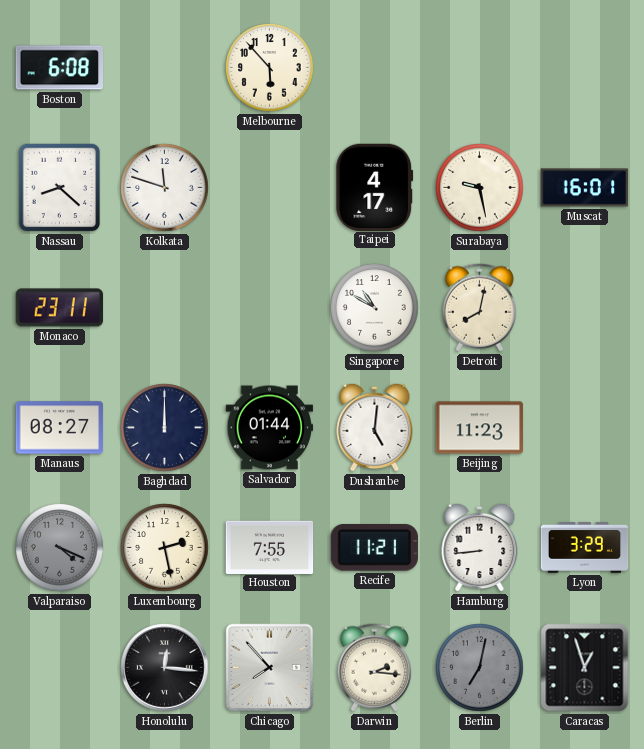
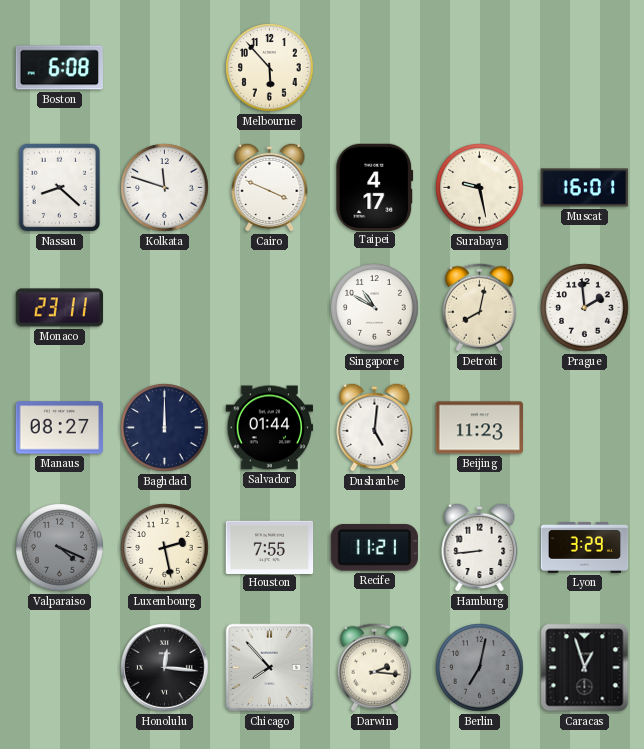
Cairo: none -> 3:49 (270, 187)
Prague: none -> 1:59 (585, 308)
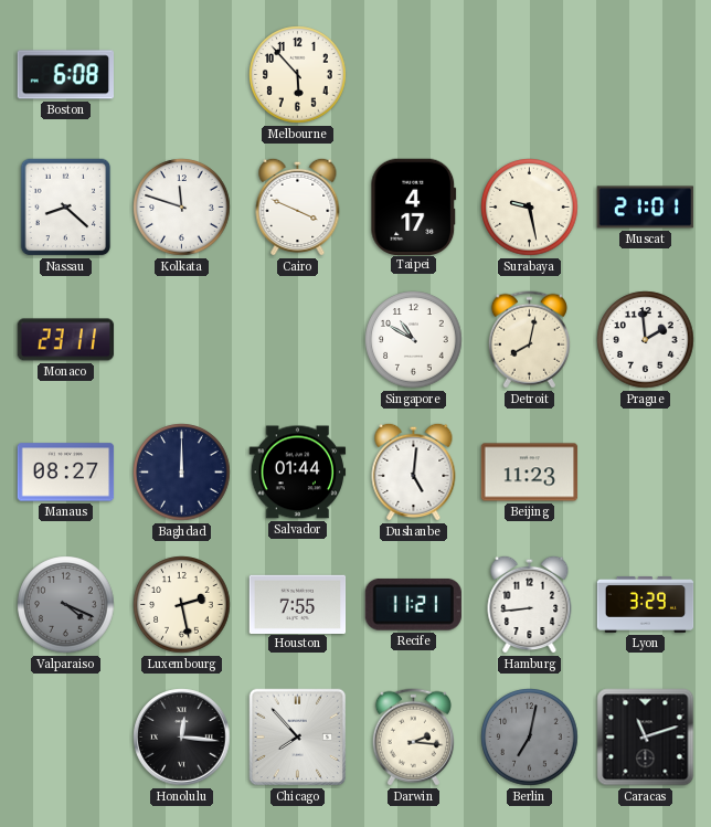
Muscat: 16:01 -> 21:01 (646, 208)
Caracas: 12:57 -> 11:12 (646, 738)
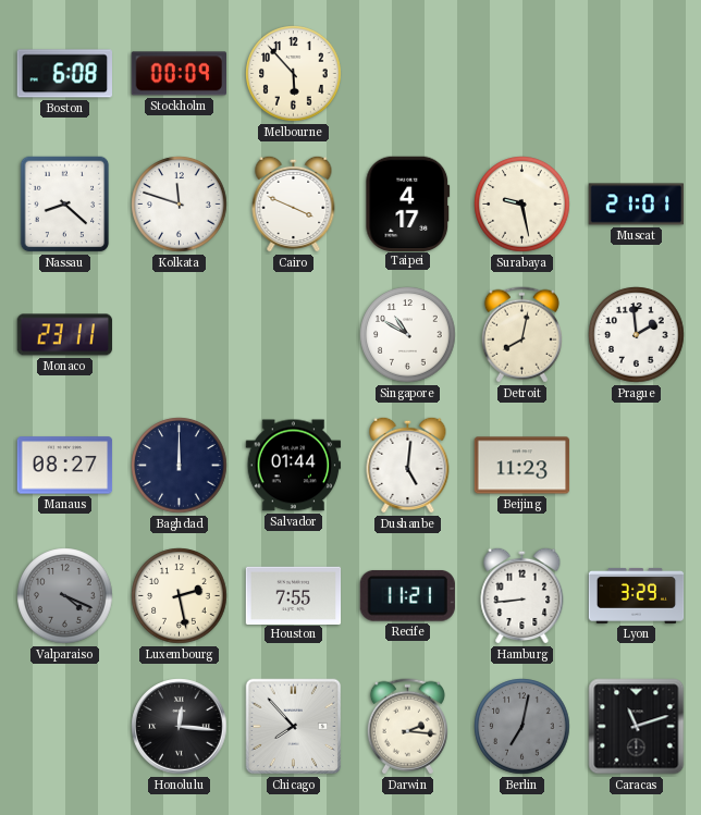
Stockholm: none -> 00:09 (179, 74)
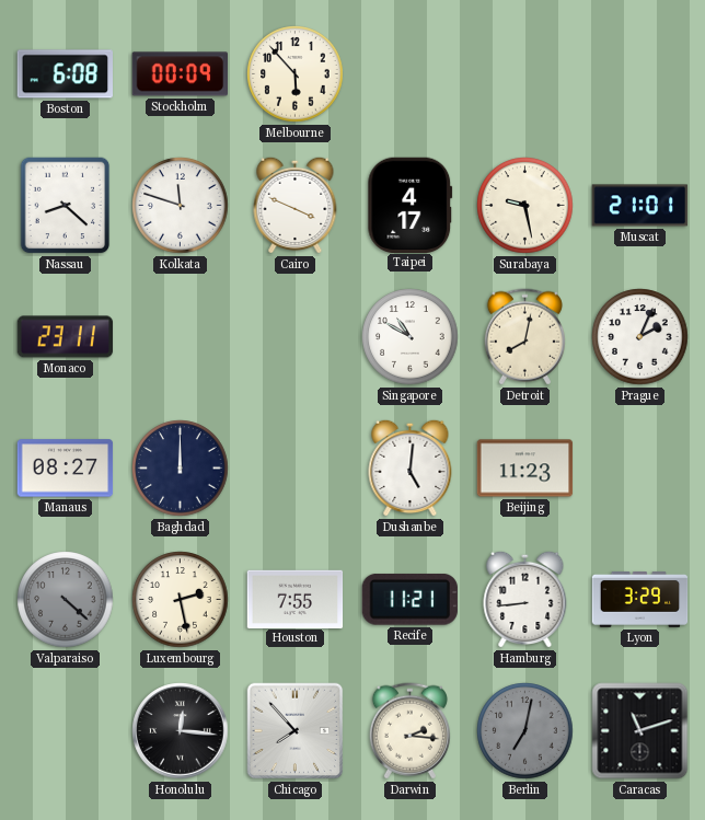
Prague: 1:59 -> 2:04 (640, 337)
Salvador: 01:44 -> none (294, 466)
Valparaiso: 4:19 -> 4:22 (66, 600)
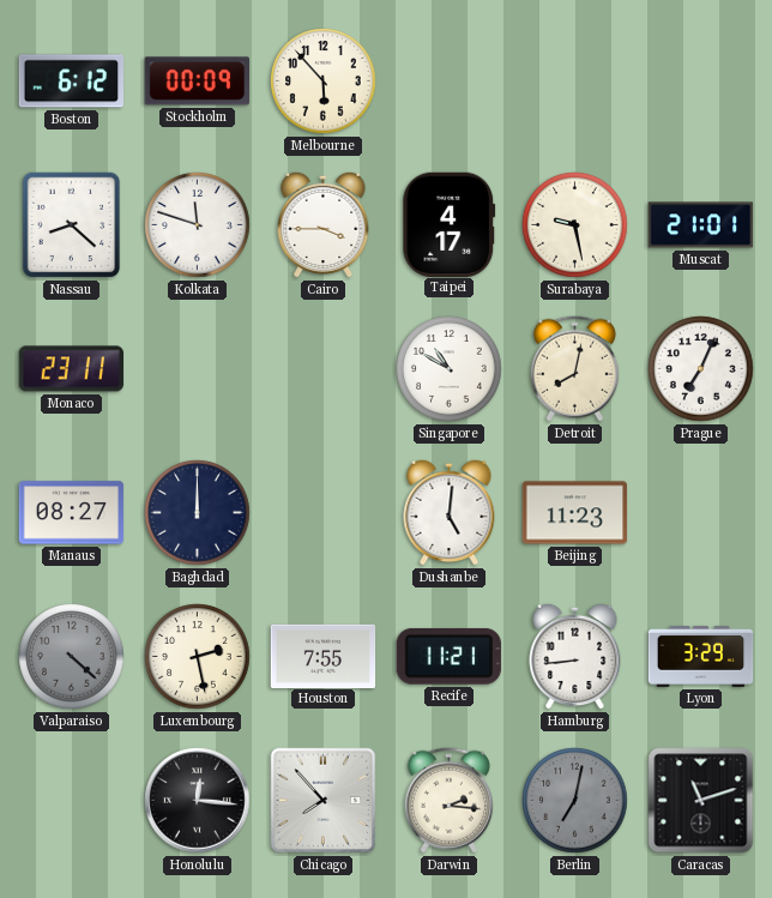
Boston: 6:08 -> 6:12 (71, 82)
Cairo: 3:49 -> 3:45 (324, 224)
Prague: 2:04 -> 7:04 (701, 369)
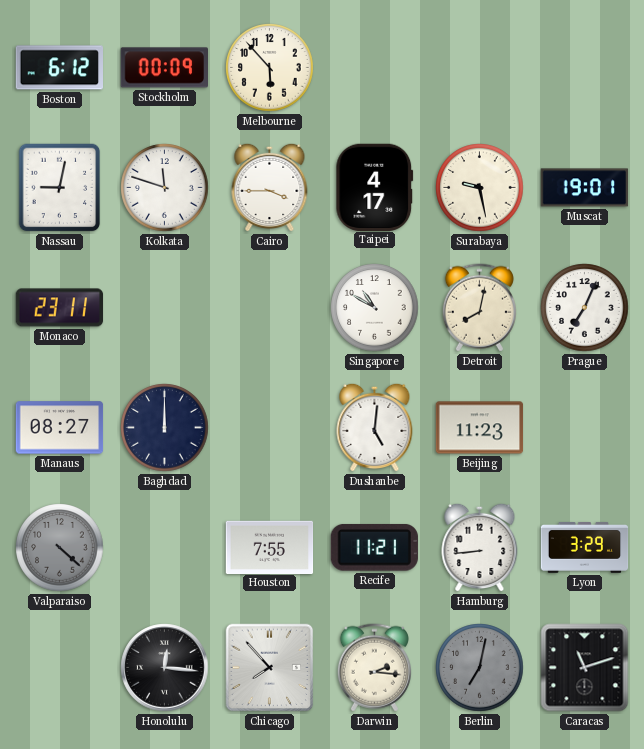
Nassau: 8:22 -> 9:02 (60, 188)
Muscat: 21:01 -> 19:01 (585, 188)
Luxembourg: 2:28 -> none (198, 657)
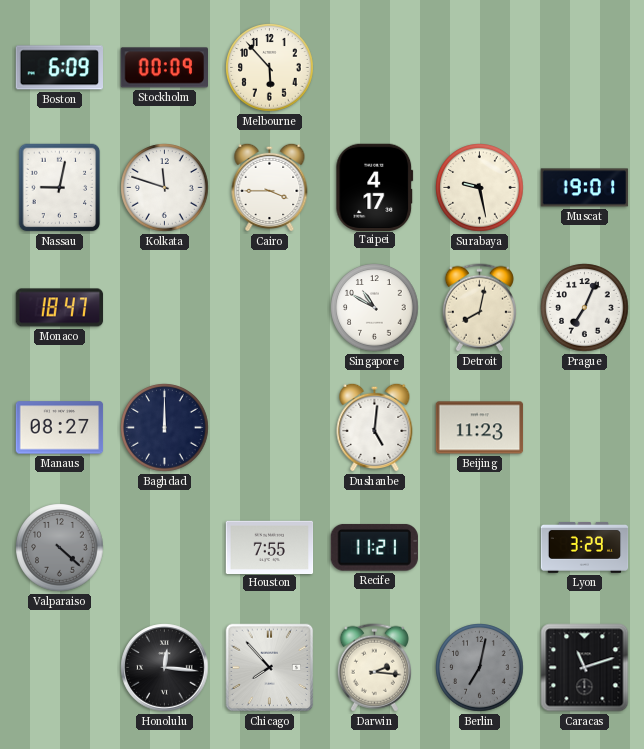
Boston: 6:12 -> 6:09 (59, 68)
Monaco: 23:11 -> 18:47 (60, 308)
Hamburg: 8:44 -> none (480, 547)
